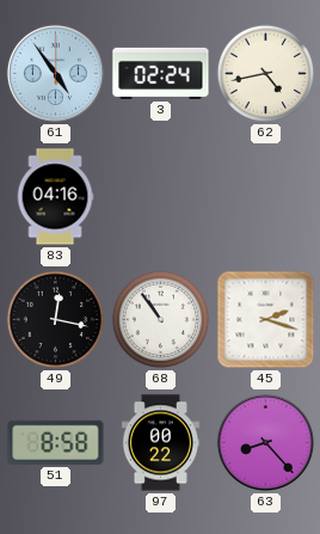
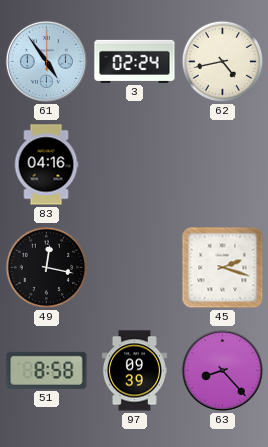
68: 10:54 -> none (161, 320)
97: 00:22 -> 09:39 (134, 371)
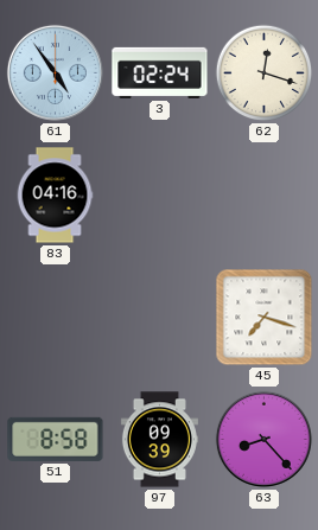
62: 4:43 -> 12:18 (265, 74)
49: 12:17 -> none (47, 268)
45: 2:18 -> 7:18 (265, 318)
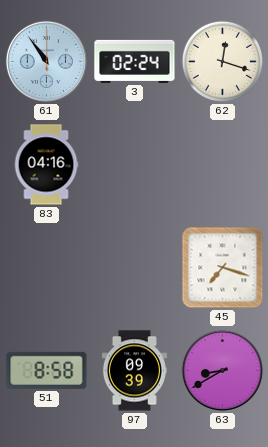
61: 4:54 -> 10:54 (46, 61)
63: 8:23 -> 8:40 (222, 370)
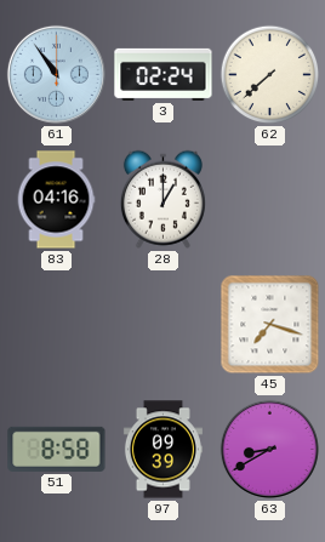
62: 12:18 -> 7:38 (270, 75)
28: none -> 1:00 (162, 199)
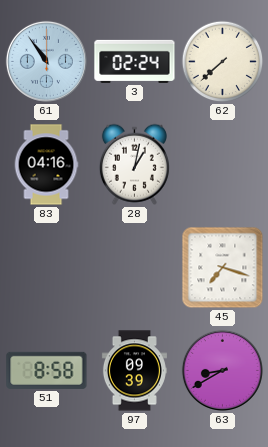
28: 1:00 -> 1:02 (134, 164)
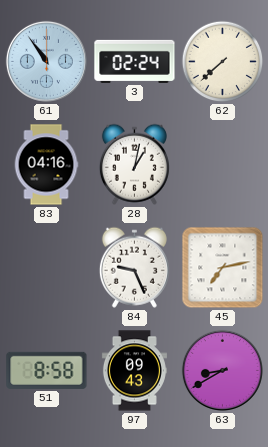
84: none -> 9:26 (134, 267)
45: 7:18 -> 7:13 (223, 268)
97: 09:39 -> 09:43 (134, 371)
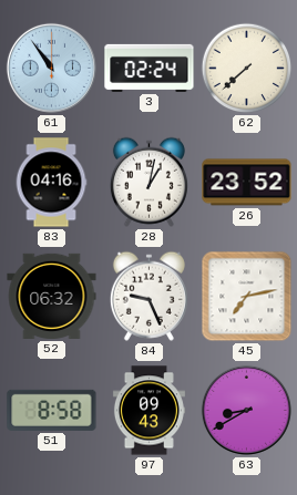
26: none -> 23:52 (247, 183)
52: none -> 06:32 (52, 296)
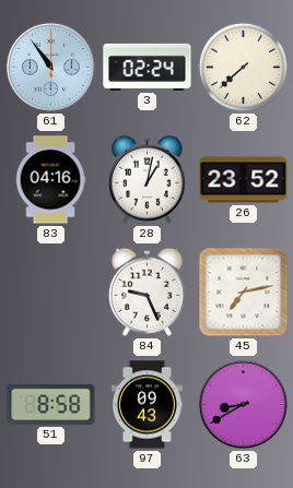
52: 06:32 -> none (52, 296)
